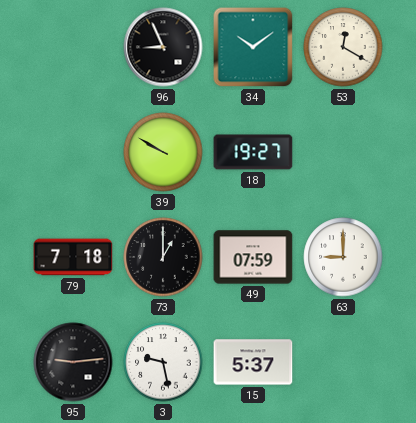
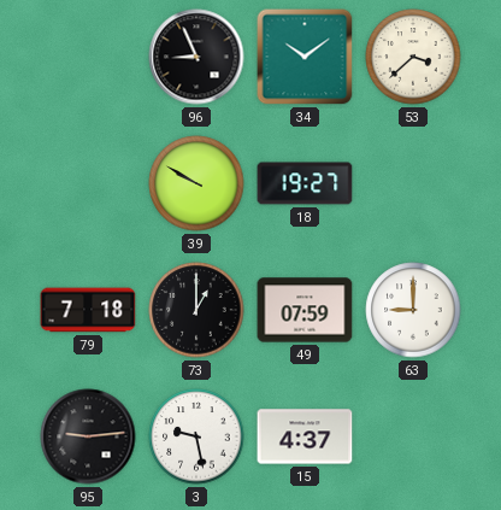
53: 12:20 -> 3:38 (413, 57)
15: 5:37 -> 4:37 (305, 436)
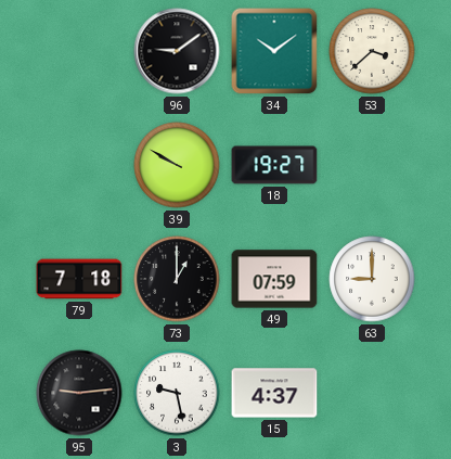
96: 8:56 -> 9:09 (177, 51)
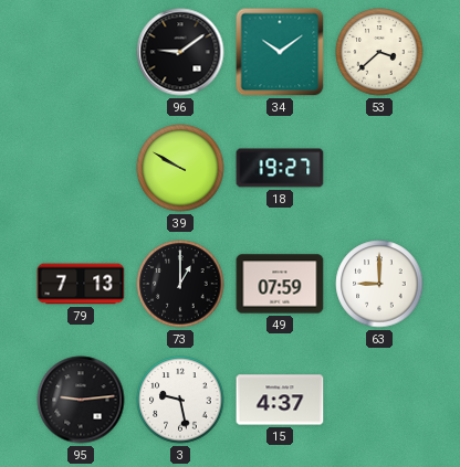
79: 7:18 -> 7:13 (81, 284)
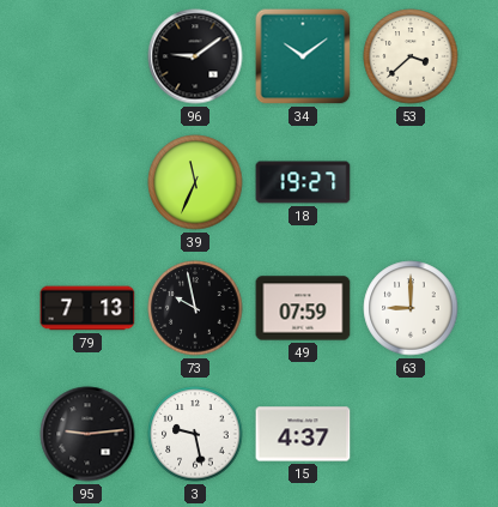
39: 9:50 -> 11:34 (195, 182)
73: 1:00 -> 9:58 (195, 308)
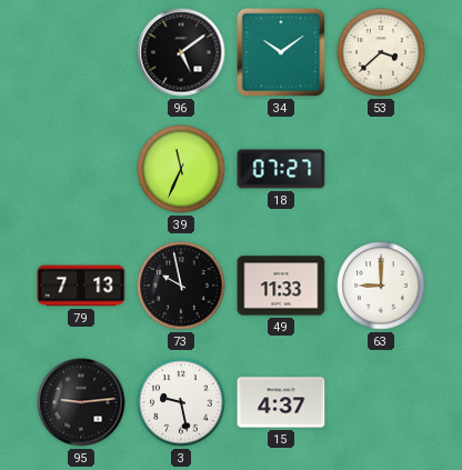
96: 9:09 -> 5:09 (181, 52)
18: 19:27 -> 07:27 (281, 169)
49: 07:59 -> 11:33 (281, 286)
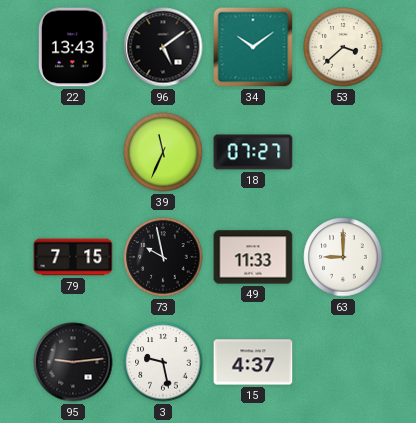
22: none -> 13:43 (73, 47)
79: 7:13 -> 7:15 (73, 257)
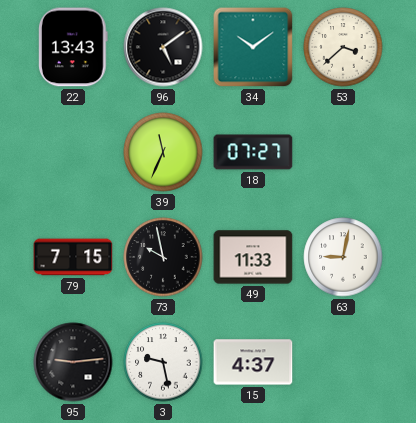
63: 9:00 -> 9:02 (343, 257)
